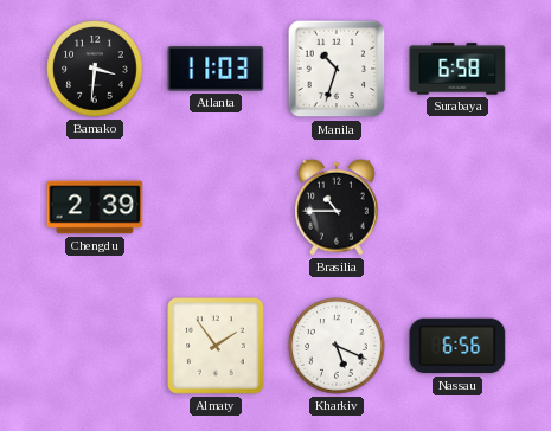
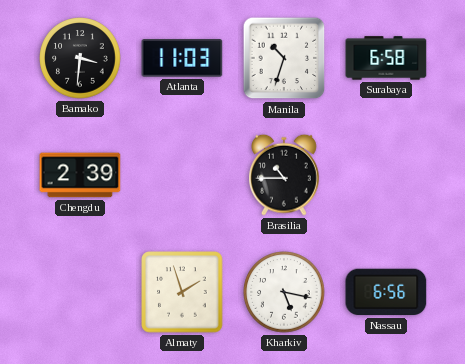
Almaty: 1:54 -> 1:57 (182, 292)
Kharkiv: 5:19 -> 5:17 (284, 292)
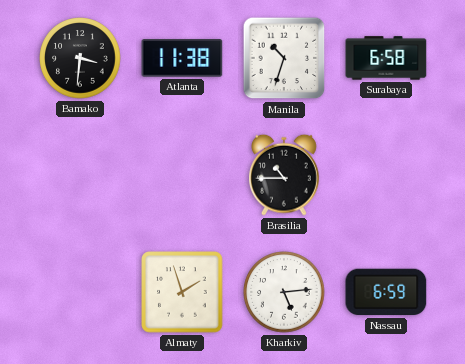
Atlanta: 11:03 -> 11:38 (182, 58)
Chengdu: 2:39 -> none (80, 175)
Kharkiv: 5:17 -> 5:14 (284, 292)
Nassau: 6:56 -> 6:59 (386, 292)
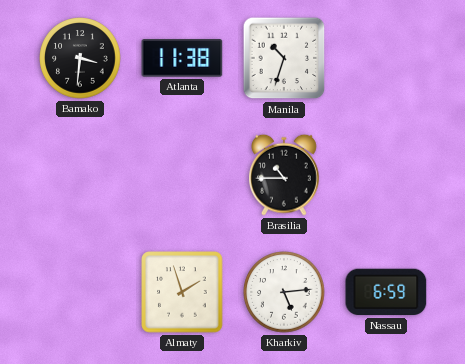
Surabaya: 6:58 -> none (386, 58)
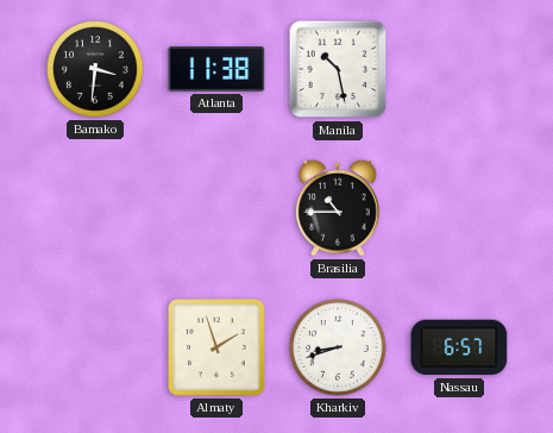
Manila: 10:33 -> 10:28 (338, 69)
Kharkiv: 5:14 -> 8:42 (338, 347)
Nassau: 6:59 -> 6:57 (459, 347)
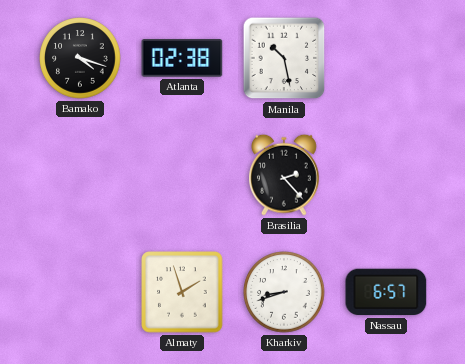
Bamako: 3:31 -> 4:18 (80, 58)
Atlanta: 11:38 -> 02:38 (182, 58)
Brasilia: 10:45 -> 2:23 (285, 175)
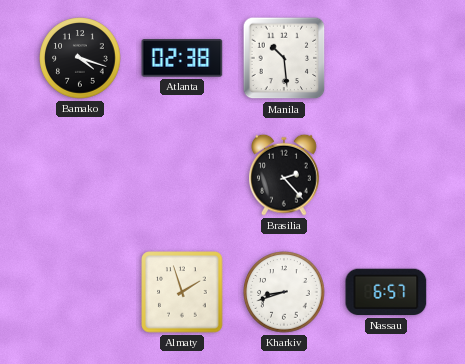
Manila: 10:28 -> 10:29 (284, 58)
